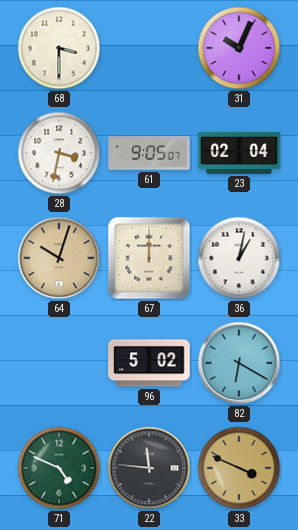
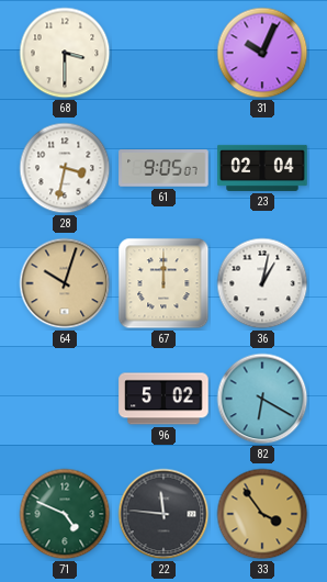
33: 3:49 -> 3:54 (262, 514)
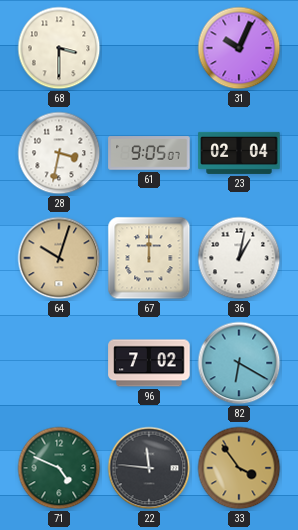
96: 5:02 -> 7:02 (149, 363)
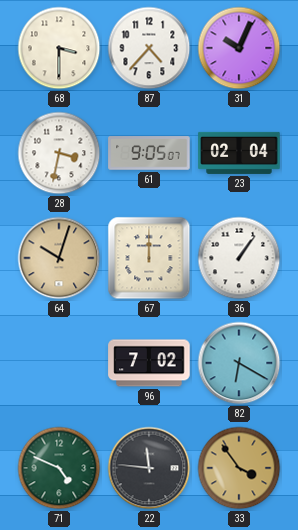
87: none -> 4:37 (149, 48)
36: 1:02 -> 1:06 (239, 258)
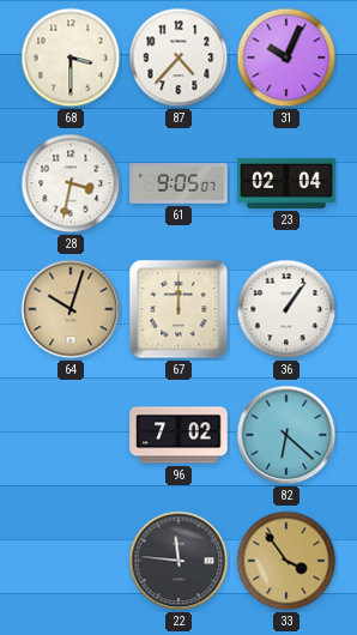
82: 6:20 -> 6:22 (286, 435)
71: 4:49 -> none (59, 468)
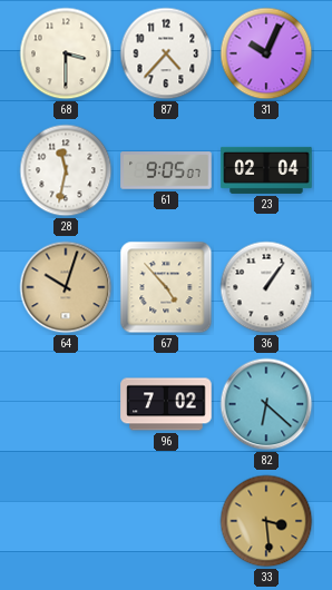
28: 3:32 -> 11:32 (66, 170)
67: 12:00 -> 4:53 (166, 287)
22: 11:46 -> none (179, 561)
33: 3:54 -> 3:29 (266, 521)
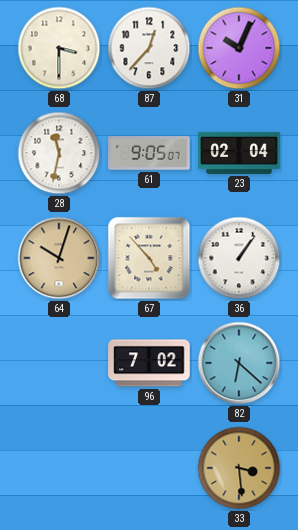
87: 4:37 -> 12:37 (149, 48)
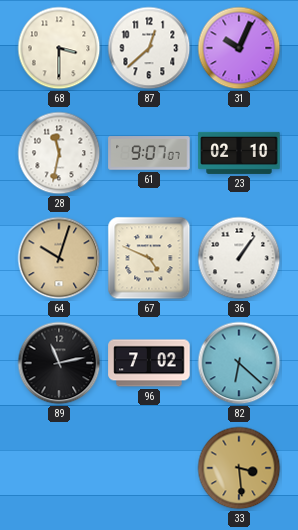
87: 12:37 -> 12:38 (149, 48)
61: 9:05 -> 9:07 (149, 153)
23: 02:04 -> 02:10 (239, 153)
67: 4:53 -> 4:49 (149, 258)
89: none -> 11:13 (59, 363)
